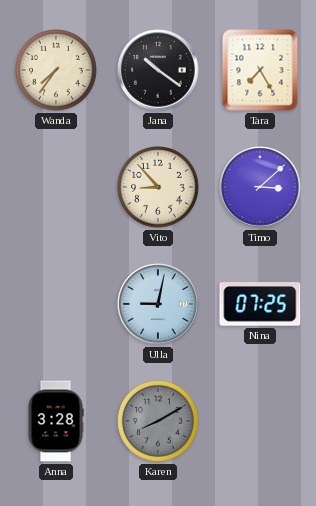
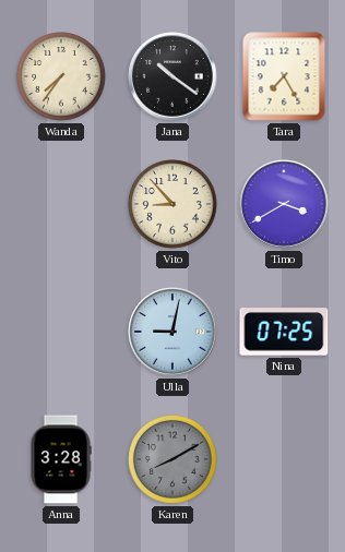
Timo: 3:08 -> 3:40 (284, 204)
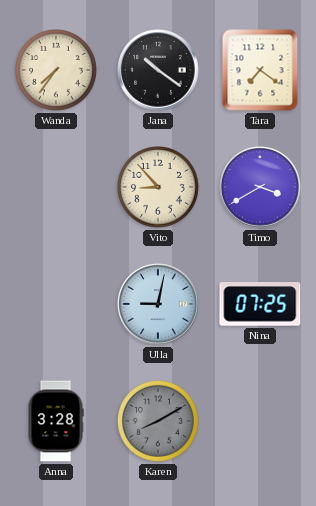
Tara: 7:25 -> 7:21 (260, 70)
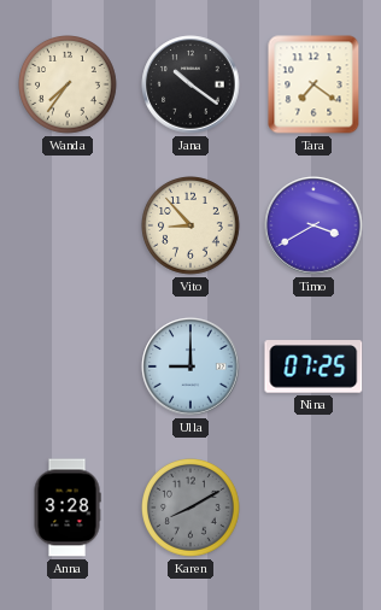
Ulla: 9:02 -> 9:00 (190, 366)
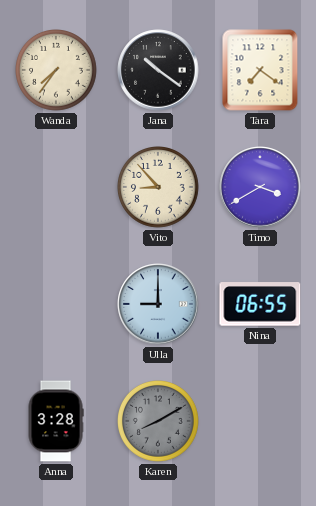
Nina: 07:25 -> 06:55 (260, 304)
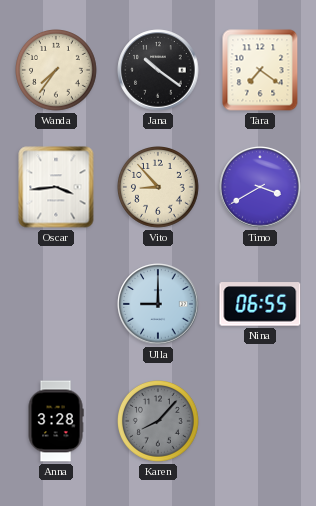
Oscar: none -> 3:44 (56, 187)
Karen: 8:10 -> 8:07 (159, 422)
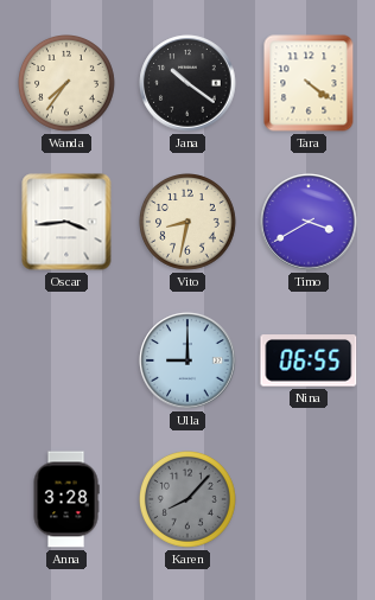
Tara: 7:21 -> 4:21 (309, 83)
Vito: 8:53 -> 8:32 (189, 223)
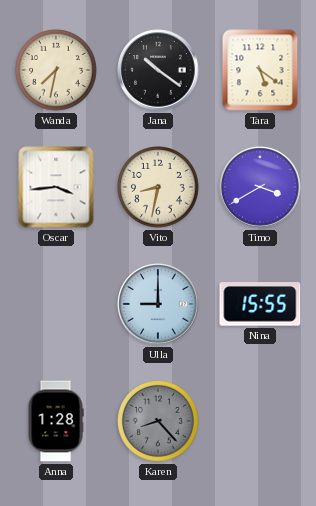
Wanda: 7:36 -> 7:32 (57, 71)
Tara: 4:21 -> 5:21 (260, 70)
Nina: 06:55 -> 15:55 (260, 304)
Anna: 3:28 -> 1:28 (56, 421)
Karen: 8:07 -> 8:23 (159, 422)
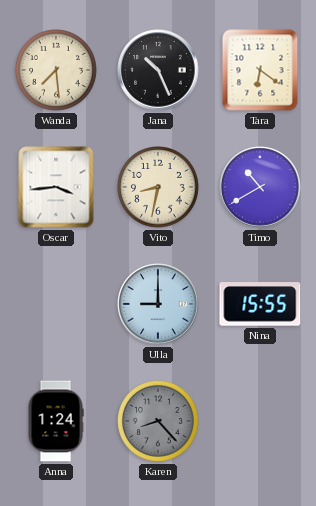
Wanda: 7:32 -> 7:29 (57, 71)
Jana: 10:21 -> 10:26 (158, 70)
Tara: 5:21 -> 6:21 (260, 70)
Timo: 3:40 -> 10:40 (260, 187)
Anna: 1:28 -> 1:24 (56, 421)
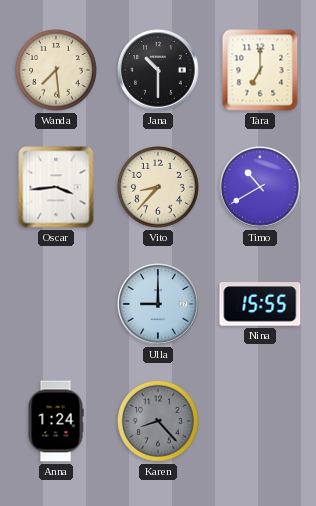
Jana: 10:26 -> 10:30 (158, 70)
Tara: 6:21 -> 7:00 (260, 70)
Vito: 8:32 -> 8:37 (159, 188)
